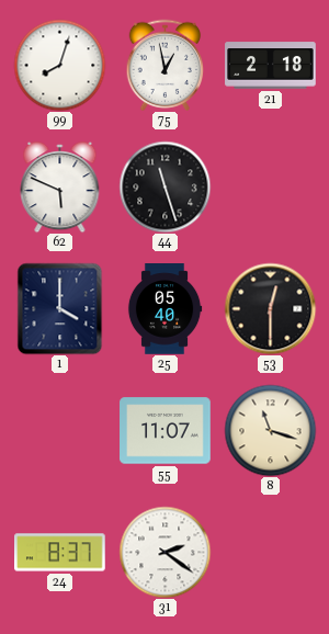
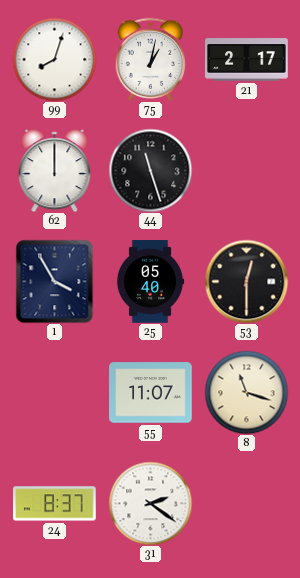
75: 12:58 -> 1:02 (151, 59)
21: 2:18 -> 2:17 (247, 60)
62: 5:49 -> 12:00 (55, 170)
1: 4:00 -> 3:55 (55, 281)
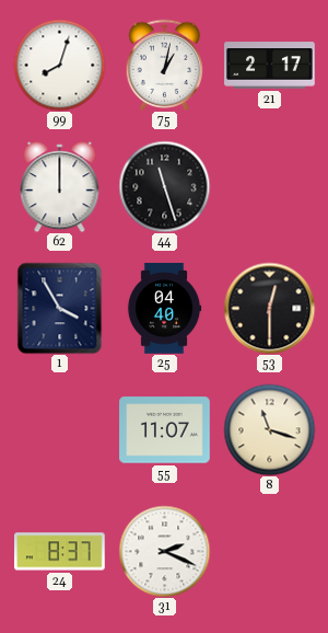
25: 05:40 -> 04:40 (164, 309)
31: 2:21 -> 2:19 (164, 551)
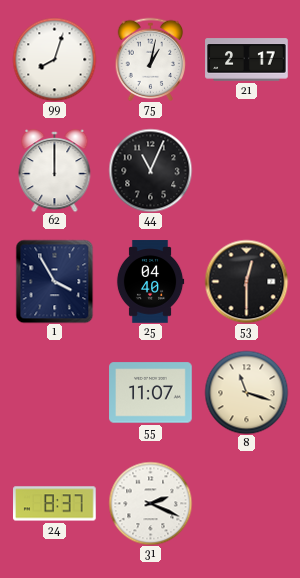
44: 11:27 -> 11:04 (150, 170)
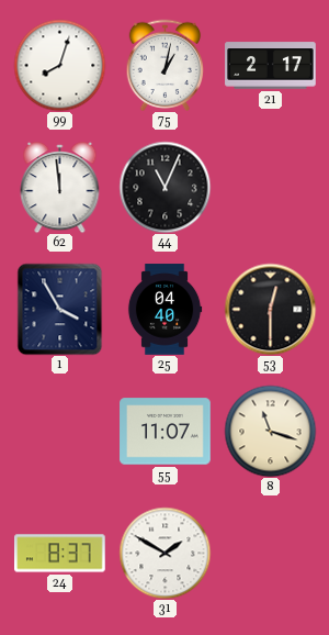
62: 12:00 -> 11:59 (60, 187)
31: 2:19 -> 1:50 (164, 553)
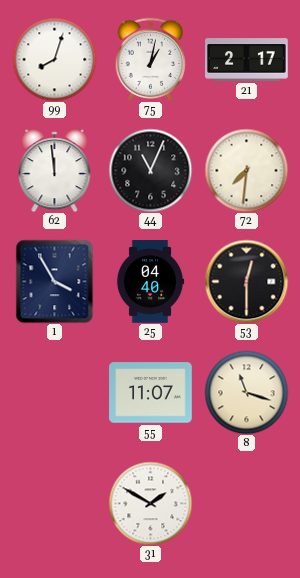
72: none -> 7:31 (246, 170)
24: 8:37 -> none (60, 554)
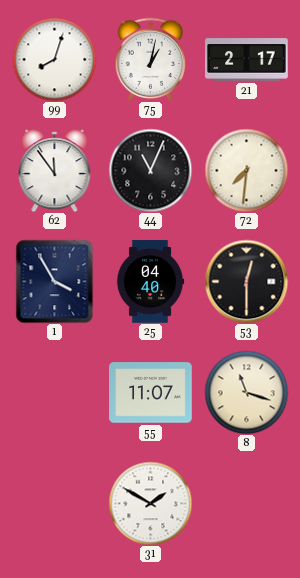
62: 11:59 -> 11:54 (55, 170)
